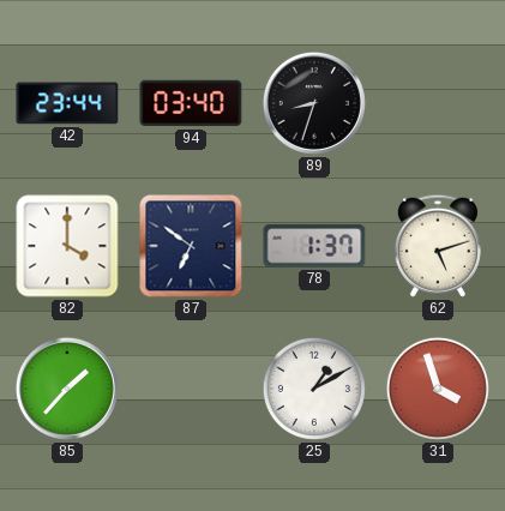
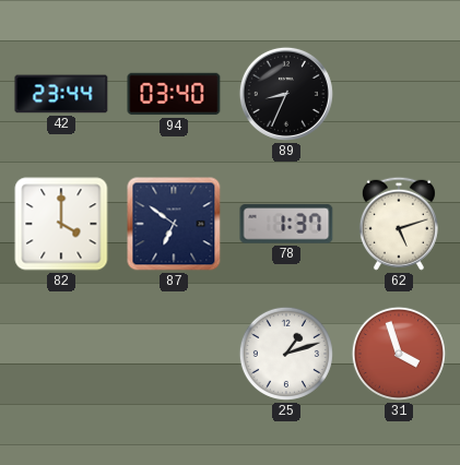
89: 8:33 -> 8:34 (286, 94)
85: 1:37 -> none (67, 389)
25: 1:10 -> 1:12 (286, 354)
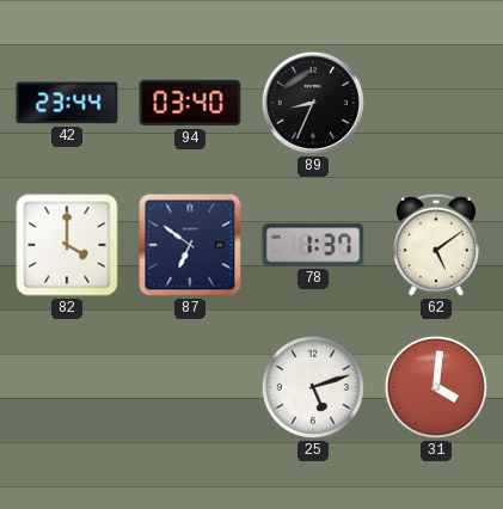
62: 5:12 -> 5:09 (436, 245)
25: 1:12 -> 5:12 (313, 387)
31: 3:57 -> 4:01 (436, 387)
